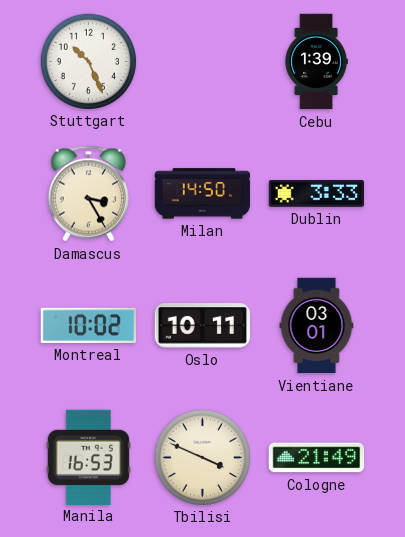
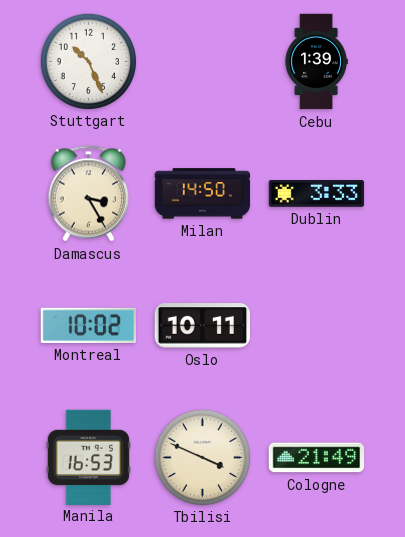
Vientiane: 03:01 -> none (317, 326)
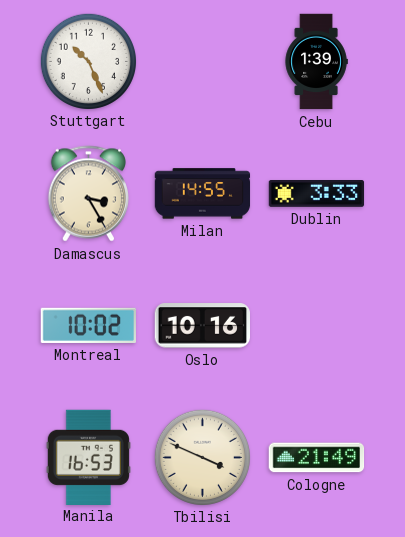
Milan: 14:50 -> 14:55 (203, 194)
Oslo: 10:11 -> 10:16 (202, 326)
